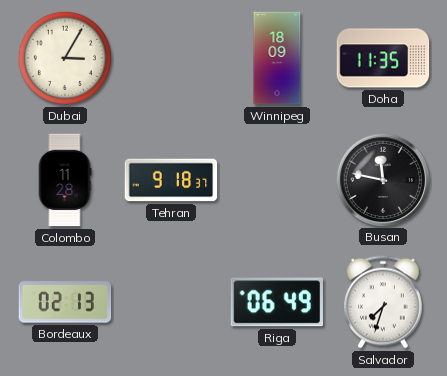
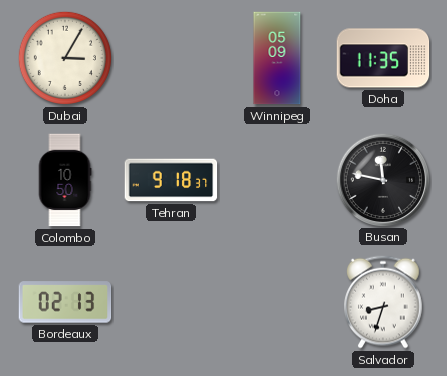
Winnipeg: 18:09 -> 05:09 (277, 58)
Colombo: 11:28 -> 10:50 (65, 180)
Riga: 06:49 -> none (277, 302)
Salvador: 7:33 -> 8:33 (384, 302)
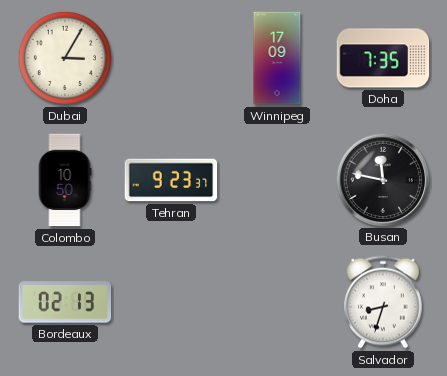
Winnipeg: 05:09 -> 17:09 (277, 58)
Doha: 11:35 -> 7:35 (383, 58)
Tehran: 9:18 -> 9:23 (171, 180)
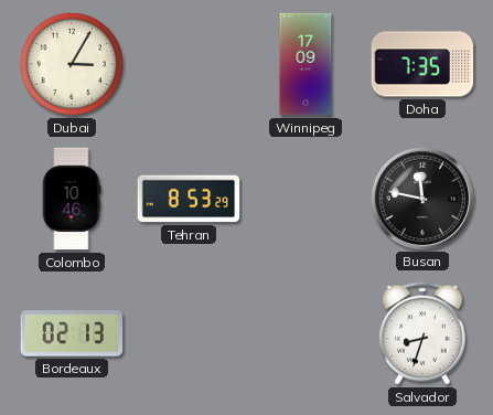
Colombo: 10:50 -> 10:46 (72, 199)
Tehran: 9:23 -> 8:53 (189, 199)
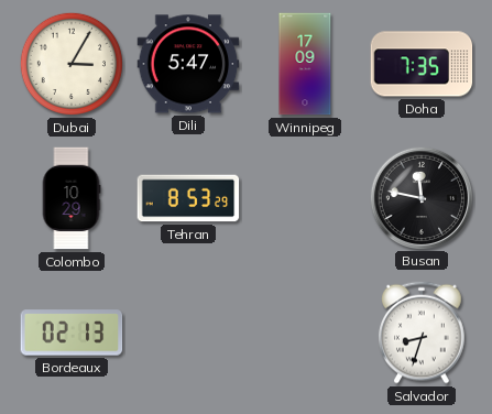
Dili: none -> 5:47 (188, 64)
Colombo: 10:46 -> 10:29 (72, 198)
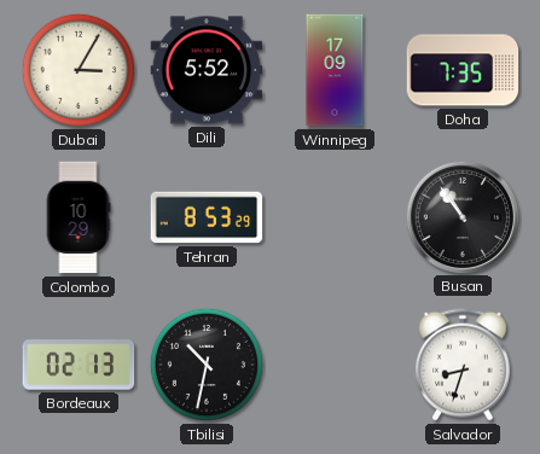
Dili: 5:47 -> 5:52 (207, 70)
Busan: 11:47 -> 10:54 (461, 216)
Tbilisi: none -> 10:32 (207, 365)
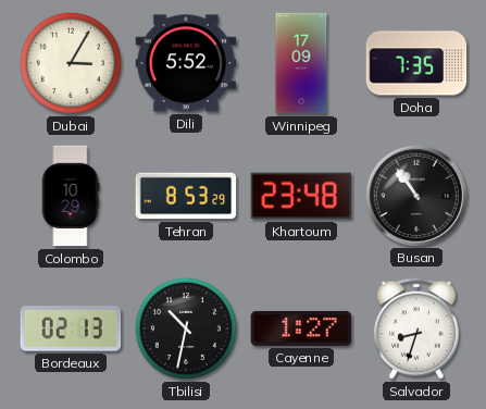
Khartoum: none -> 23:48 (301, 196)
Cayenne: none -> 1:27 (301, 329)
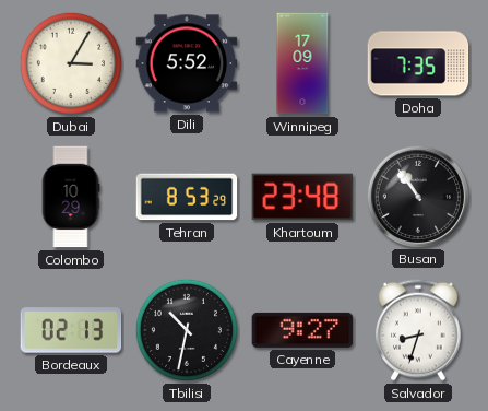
Cayenne: 1:27 -> 9:27 (302, 330)
